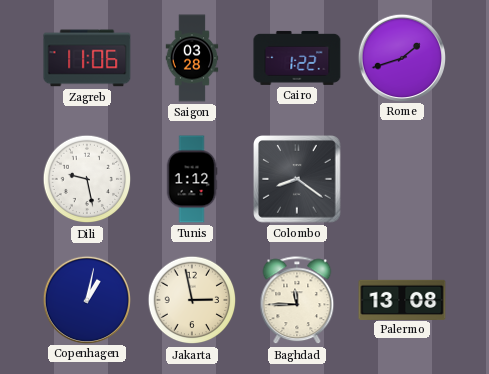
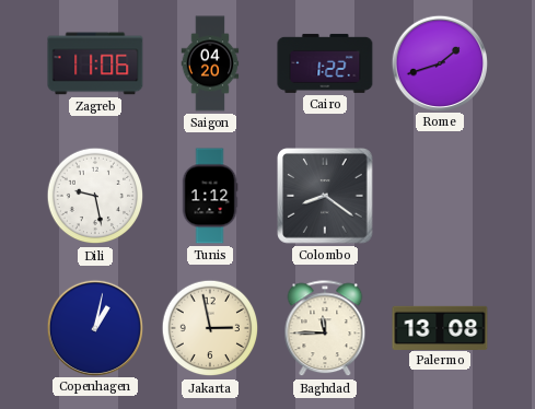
Saigon: 03:28 -> 04:20 (210, 63)
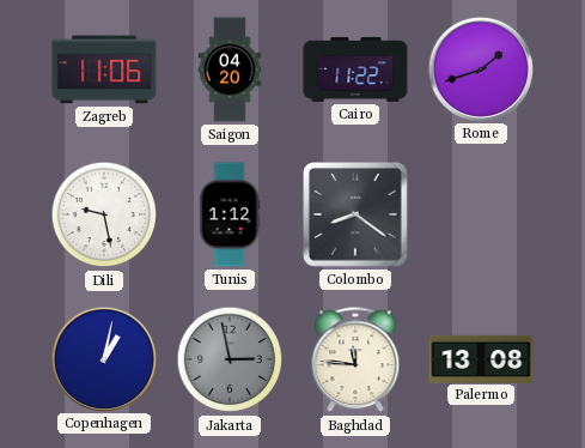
Cairo: 1:22 -> 11:22 (355, 69)
Jakarta dial: cream -> grey (230, 359)
Baghdad: 11:45 -> 11:46 (355, 361)
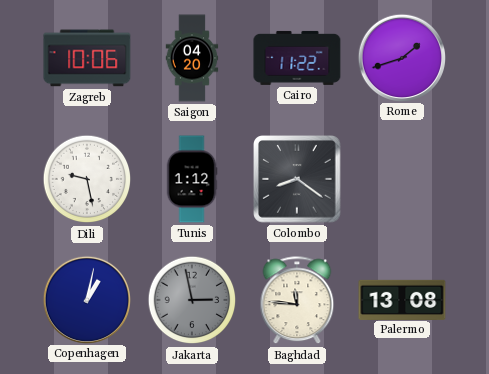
Zagreb: 11:06 -> 10:06 (87, 58)
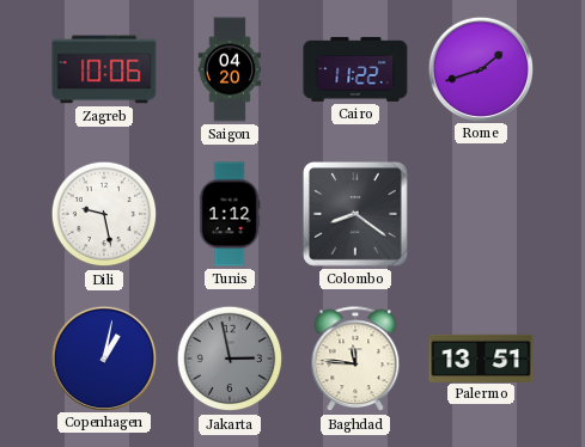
Palermo: 13:08 -> 13:51 (481, 357)
